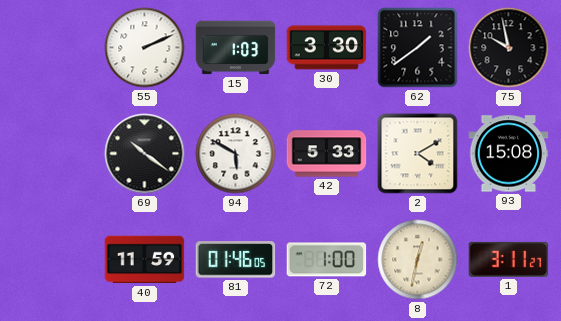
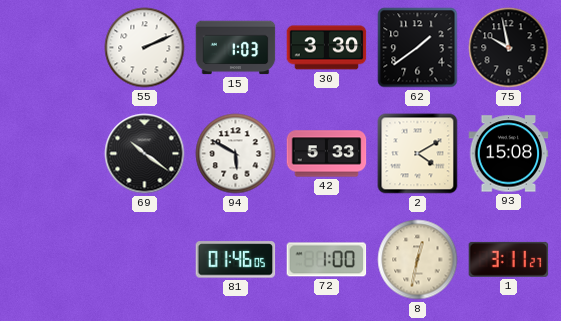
40: 11:59 -> none (145, 260)
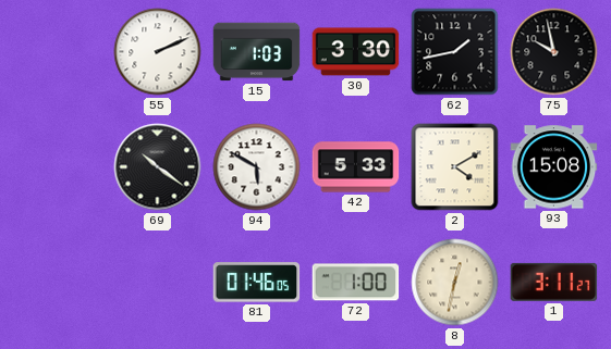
62: 1:39 -> 1:43 (455, 52)
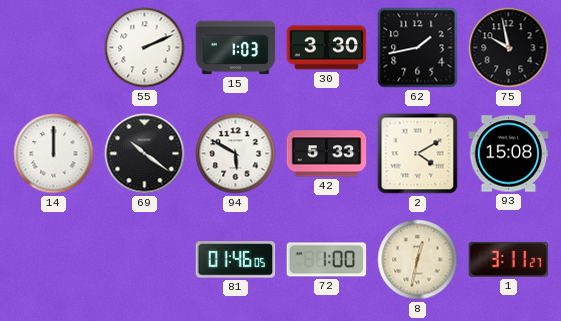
14: none -> 12:00 (54, 154)
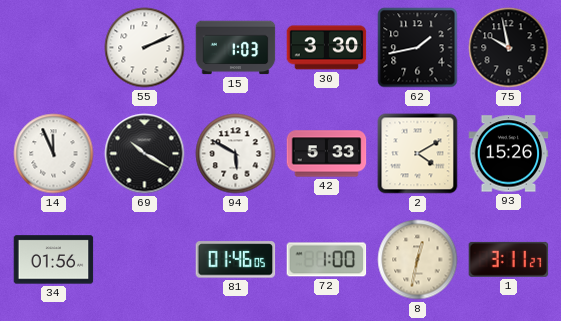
14: 12:00 -> 11:56 (54, 154)
69: 10:21 -> 10:20 (145, 154)
93: 15:08 -> 15:26 (509, 154)
34: none -> 01:56 (54, 260)
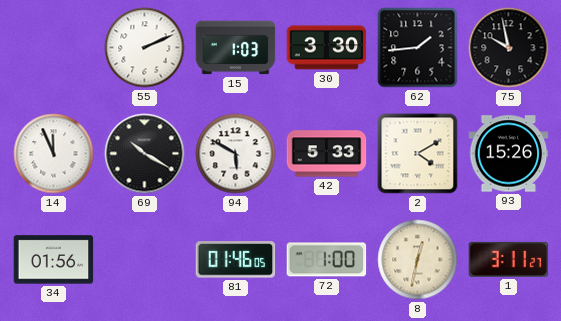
62: 1:43 -> 1:44 (418, 48)
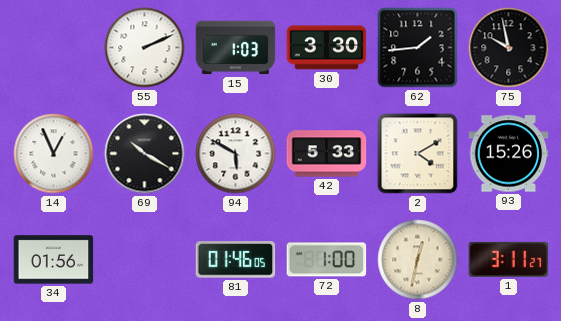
14: 11:56 -> 12:56 (54, 154)
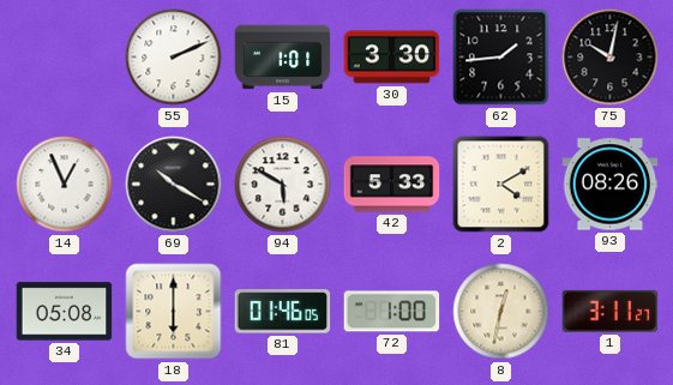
15: 1:03 -> 1:01 (283, 58)
75: 9:58 -> 10:02 (611, 58)
93: 15:26 -> 08:26 (611, 185)
34: 01:56 -> 05:08 (65, 312)
18: none -> 6:00 (174, 312)
